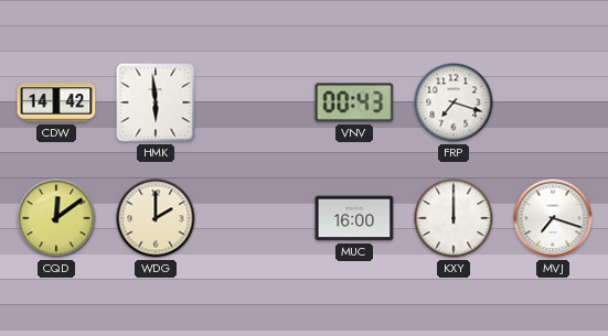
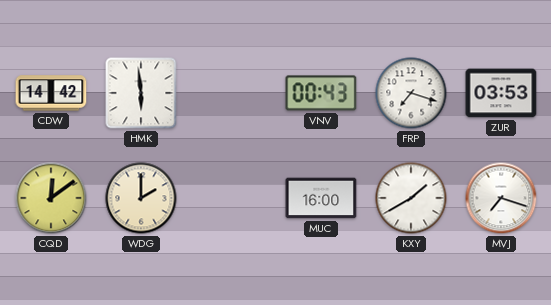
ZUR: none -> 03:53 (501, 93)
KXY: 12:00 -> 1:40 (411, 198)
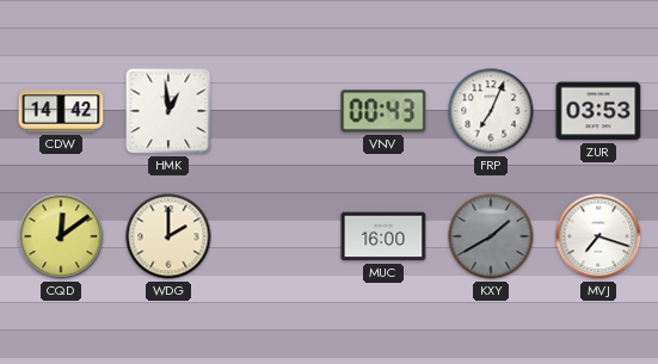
HMK: 5:59 -> 12:59 (168, 111)
FRP: 7:18 -> 7:04 (491, 111)
KXY dial: white -> grey (491, 236)
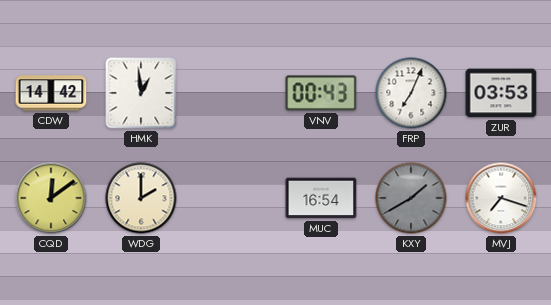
MUC: 16:00 -> 16:54 (321, 198)
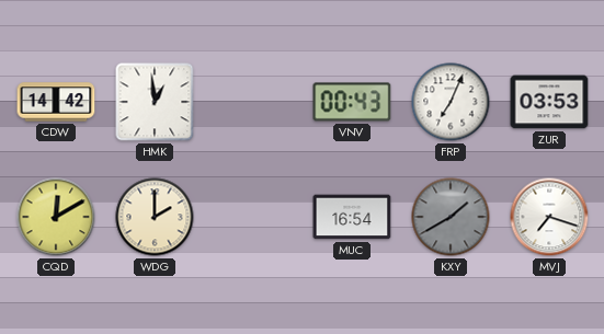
CQD: 12:09 -> 12:10 (56, 217)
